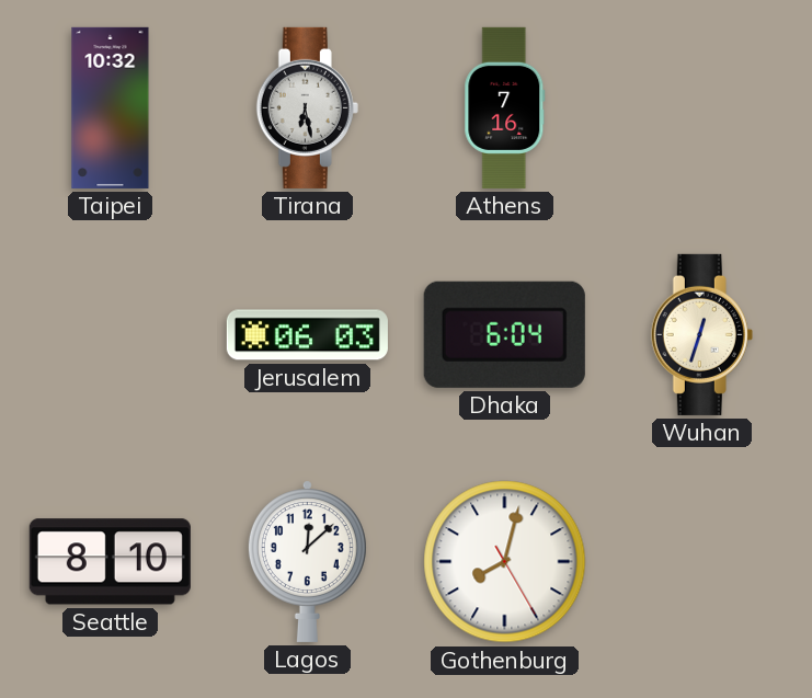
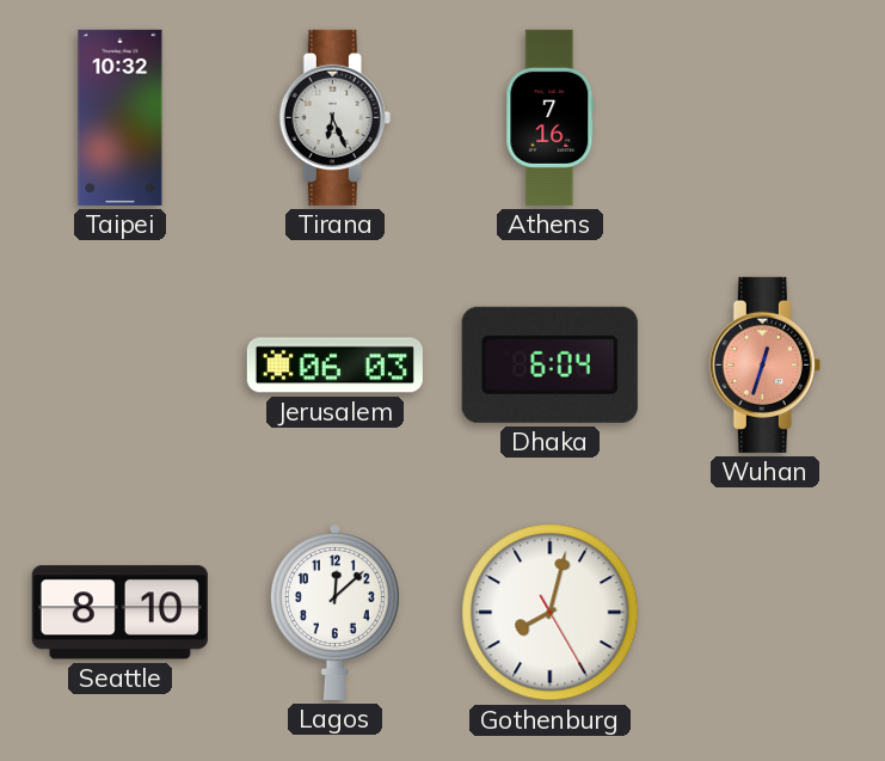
Tirana: 6:28 -> 6:26 (334, 117)
Wuhan dial: cream -> salmon (764, 364)
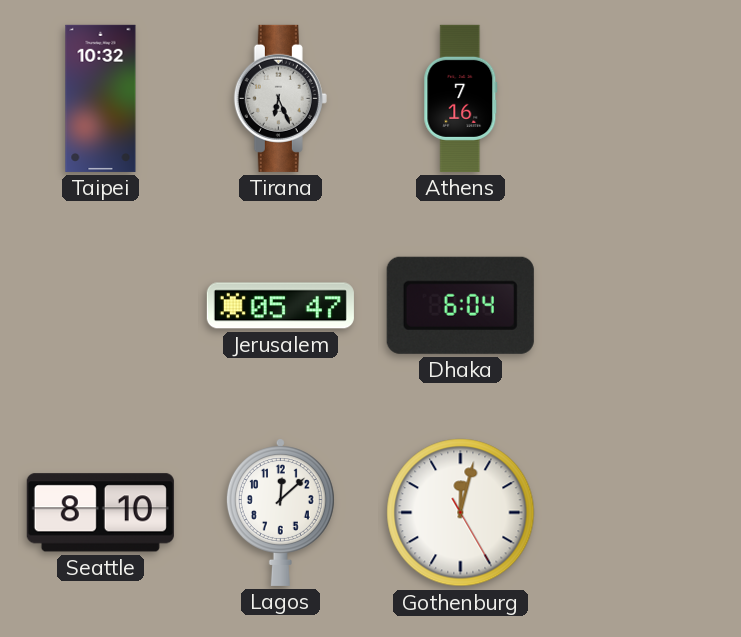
Jerusalem: 06:03 -> 05:47 (280, 306)
Wuhan: 12:33 -> none (764, 364)
Gothenburg: 8:02 -> 12:02 (461, 513)
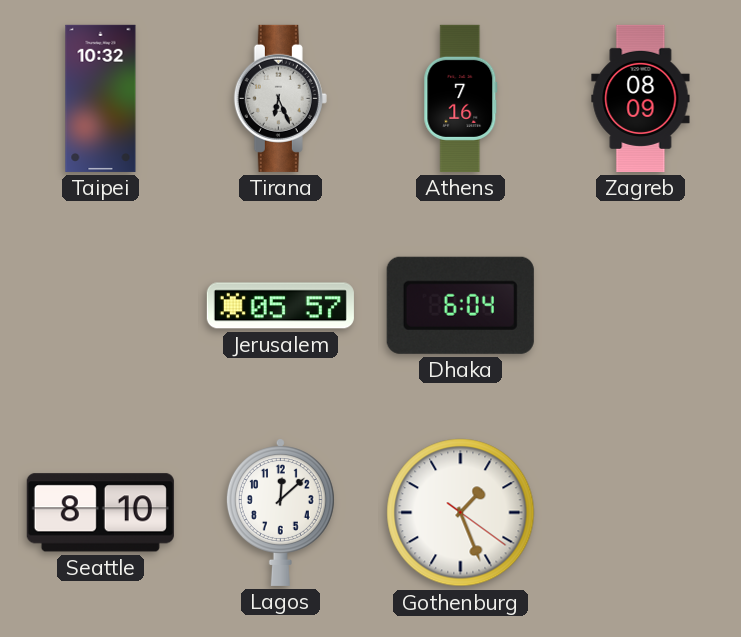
Zagreb: none -> 08:09 (641, 98)
Jerusalem: 05:47 -> 05:57 (280, 306)
Gothenburg: 12:02 -> 1:26 (461, 513)
